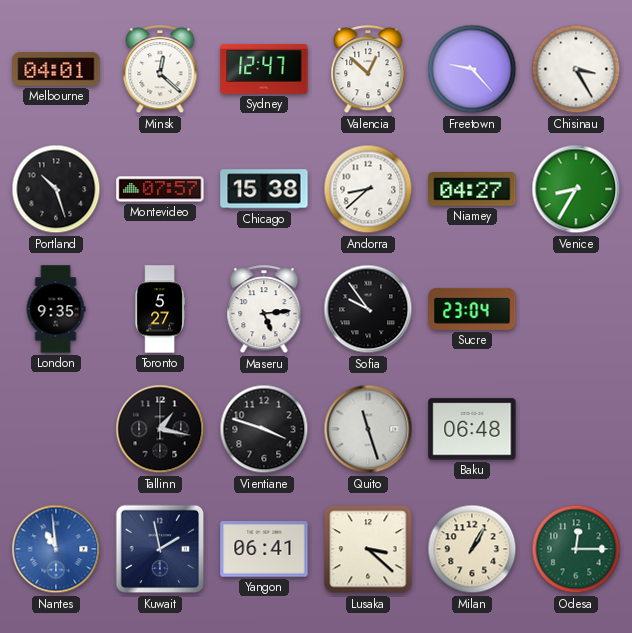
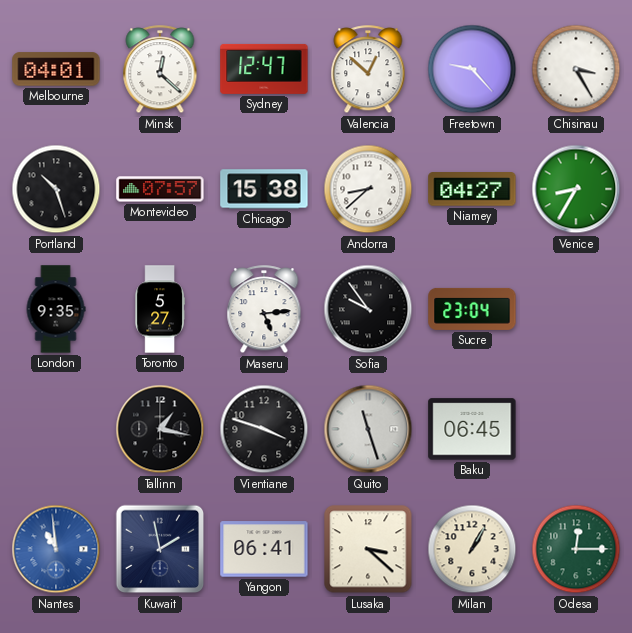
Baku: 06:48 -> 06:45 (472, 429)
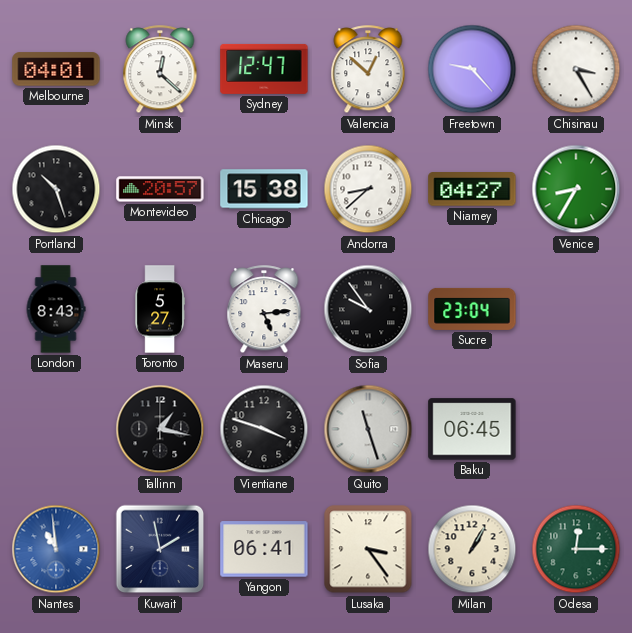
Montevideo: 07:57 -> 20:57 (160, 189)
London: 9:35 -> 8:43 (56, 309)
Lusaka: 3:22 -> 3:24 (368, 549)
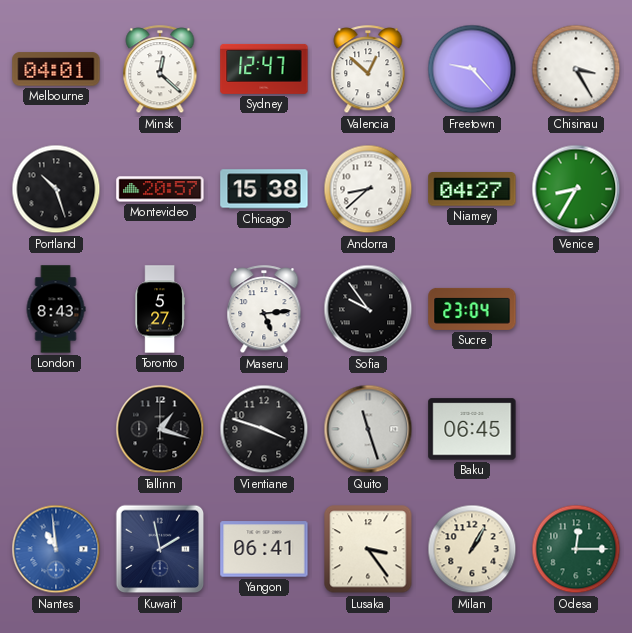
Tallinn: 1:17 -> 1:18 (160, 429)
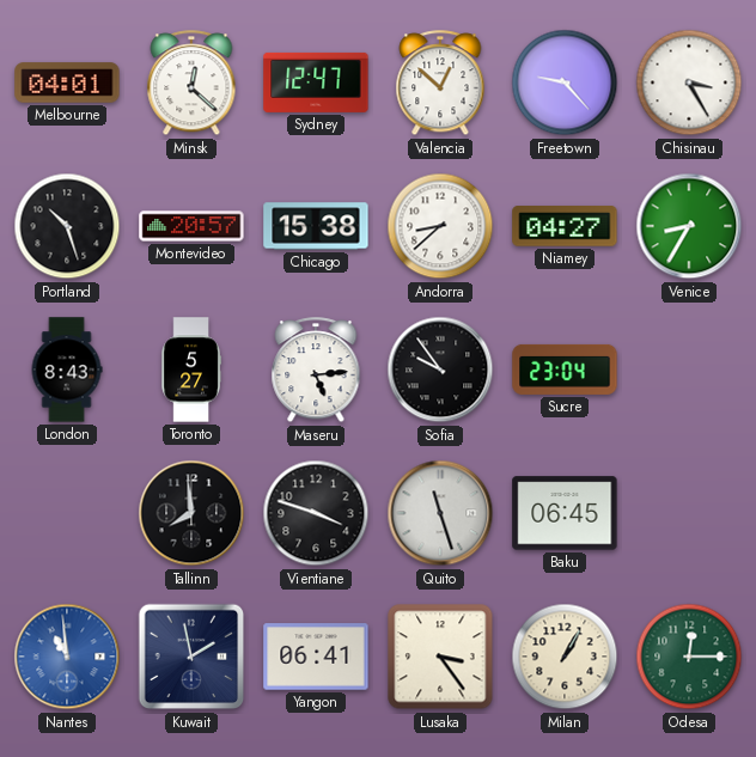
Tallinn: 1:18 -> 7:59 (191, 513)
